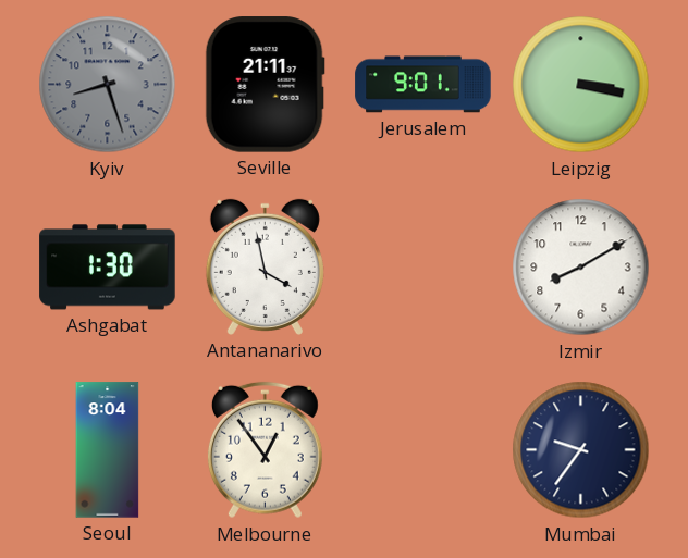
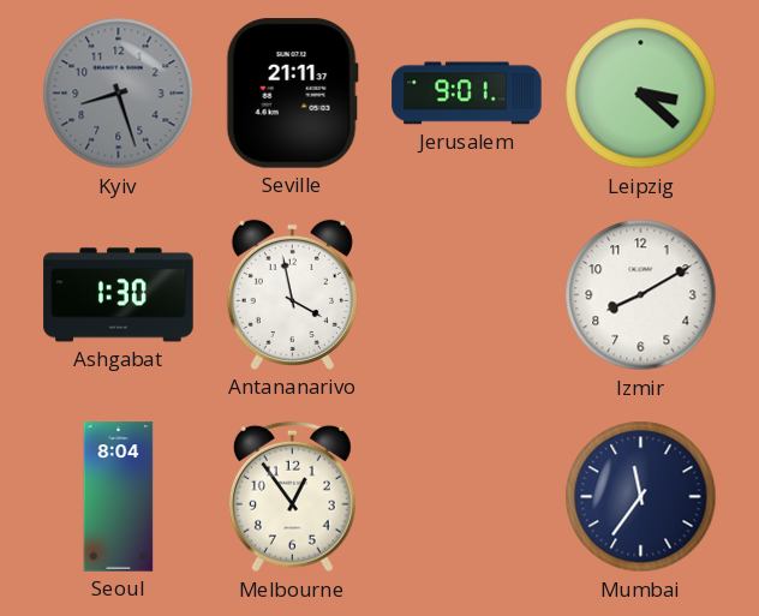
Leipzig: 3:17 -> 3:22 (641, 94)
Mumbai: 9:36 -> 11:36 (641, 497)
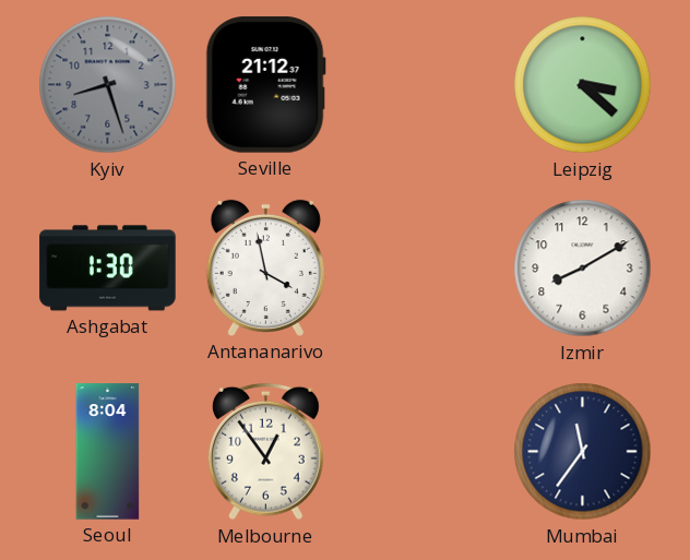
Seville: 21:11 -> 21:12 (265, 85)
Jerusalem: 9:01 -> none (467, 94)
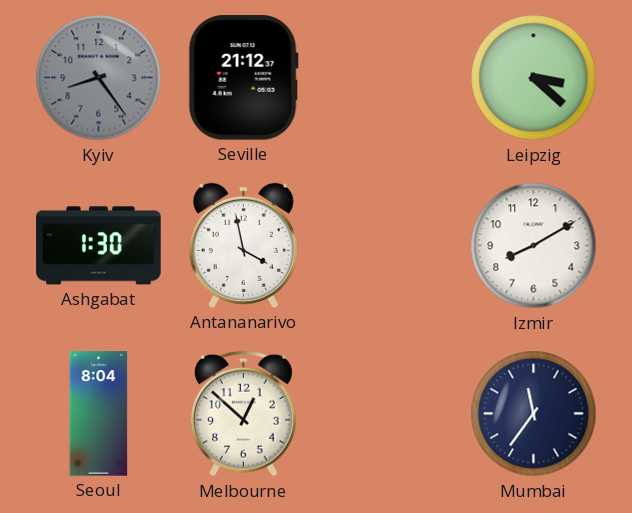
Kyiv: 8:27 -> 8:24 (99, 78)
Melbourne: 12:54 -> 12:52 (243, 414)
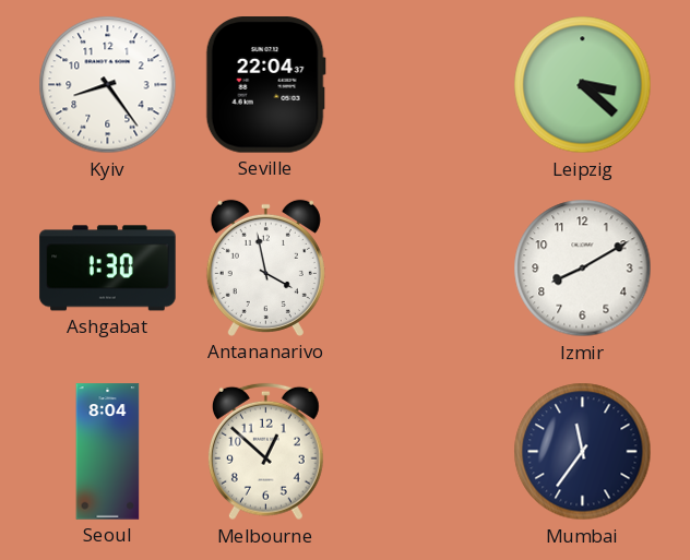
Kyiv dial: grey -> white (108, 85)
Seville: 21:12 -> 22:04 (265, 85)
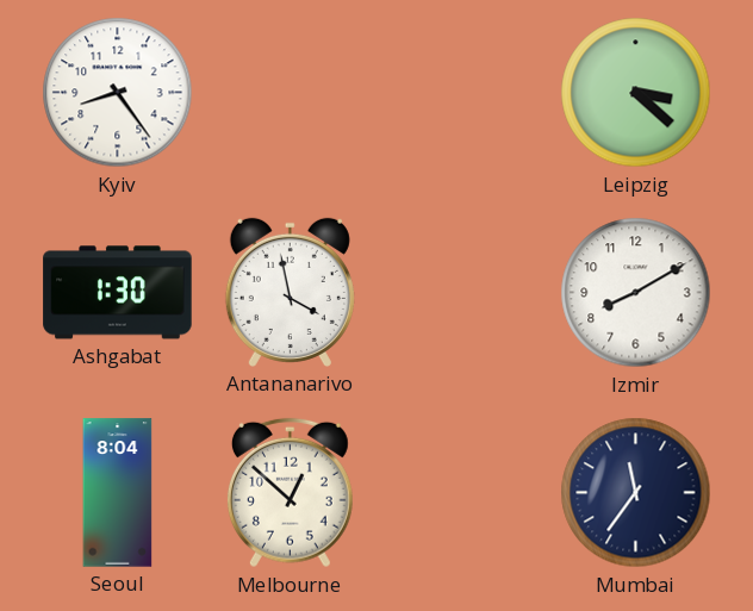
Seville: 22:04 -> none (265, 85)
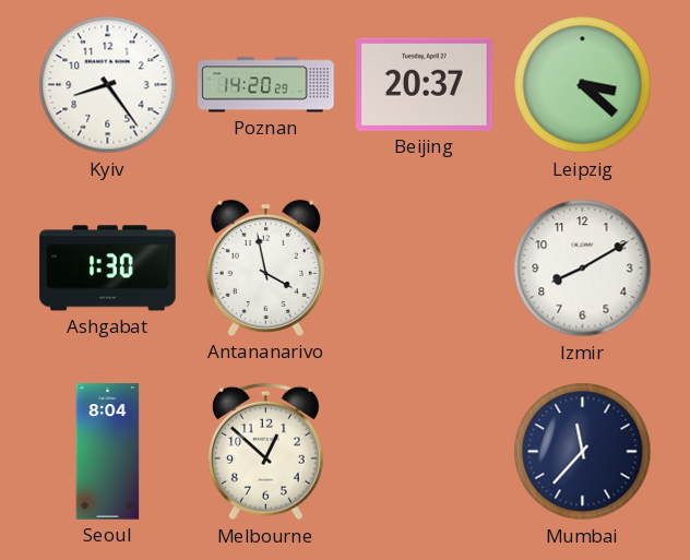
Poznan: none -> 14:20 (266, 85)
Beijing: none -> 20:37 (425, 84)
Mumbai: 11:36 -> 11:37 (583, 452)
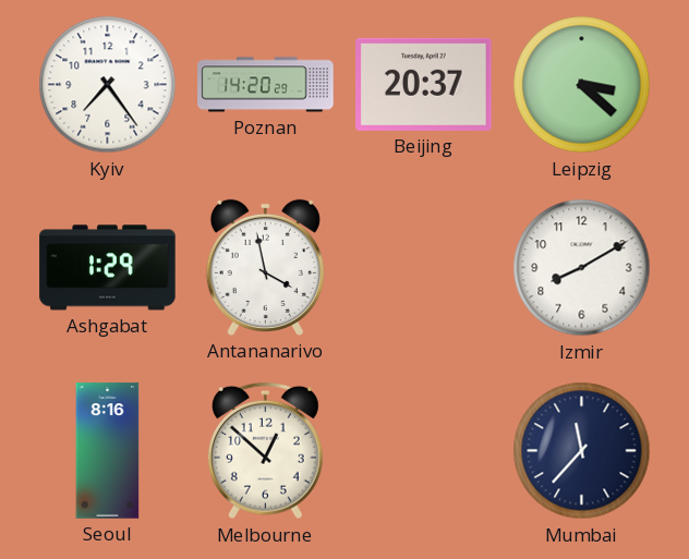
Kyiv: 8:24 -> 7:24 (108, 85)
Ashgabat: 1:30 -> 1:29 (108, 268)
Seoul: 8:04 -> 8:16 (108, 451)
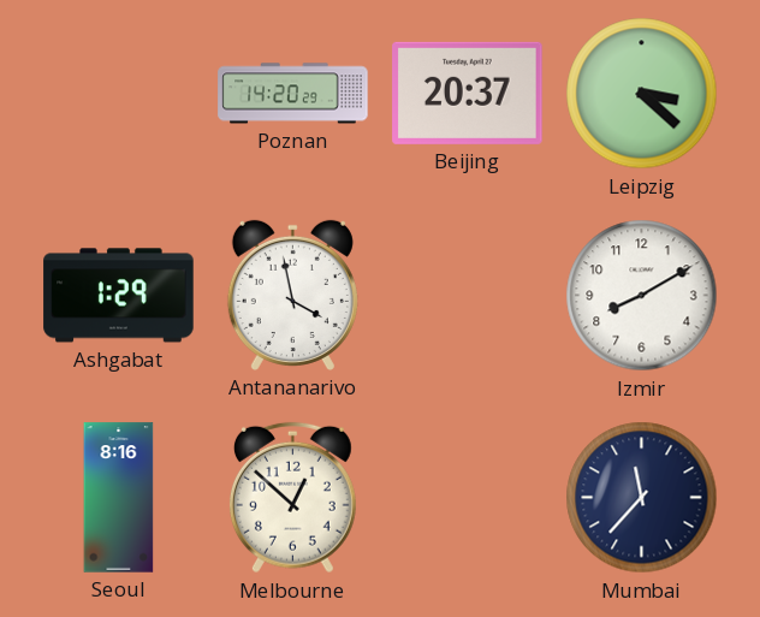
Kyiv: 7:24 -> none (108, 85)
